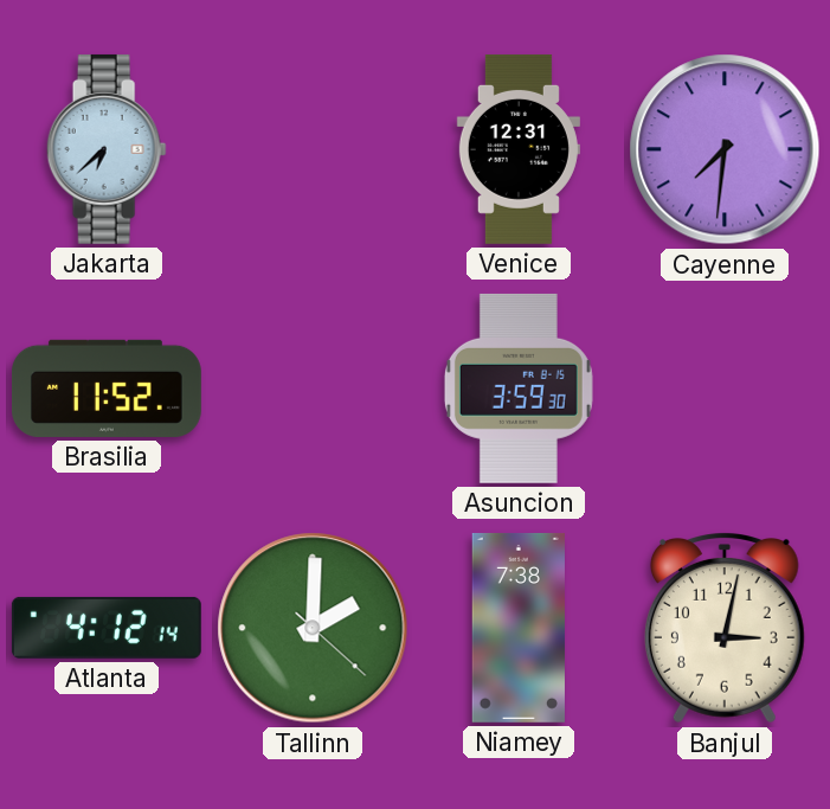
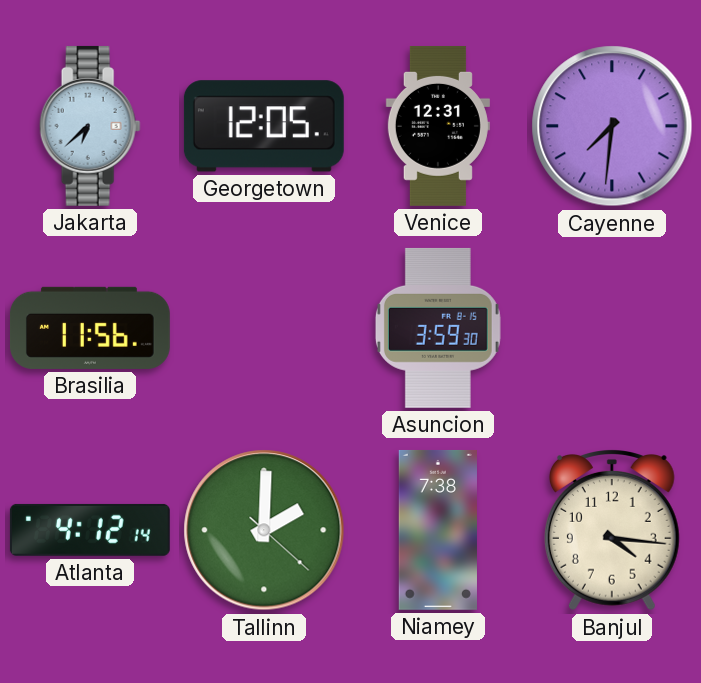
Georgetown: none -> 12:05 (264, 126)
Brasilia: 11:52 -> 11:56 (90, 328)
Banjul: 3:02 -> 4:16 (612, 531)
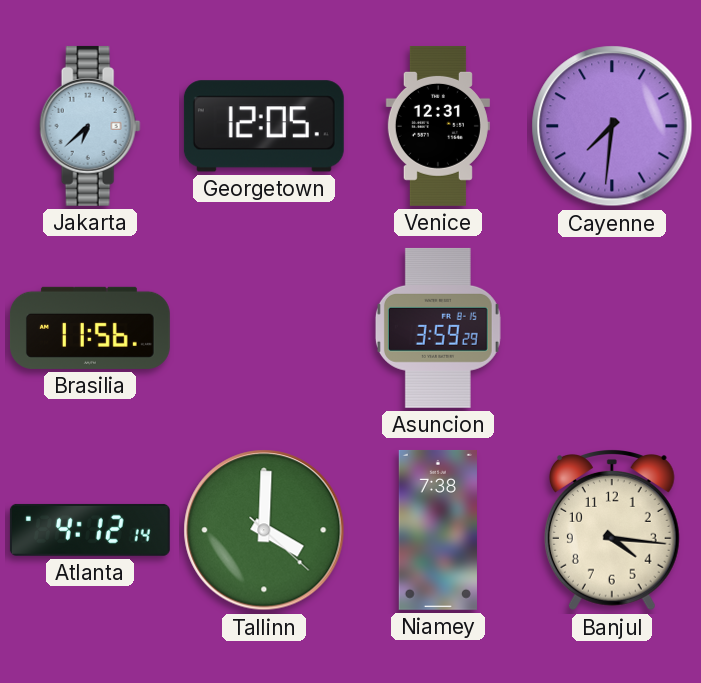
Asuncion: 3:59:30 -> 3:59:29 (438, 328)
Tallinn: 2:00 -> 4:00 (264, 530)
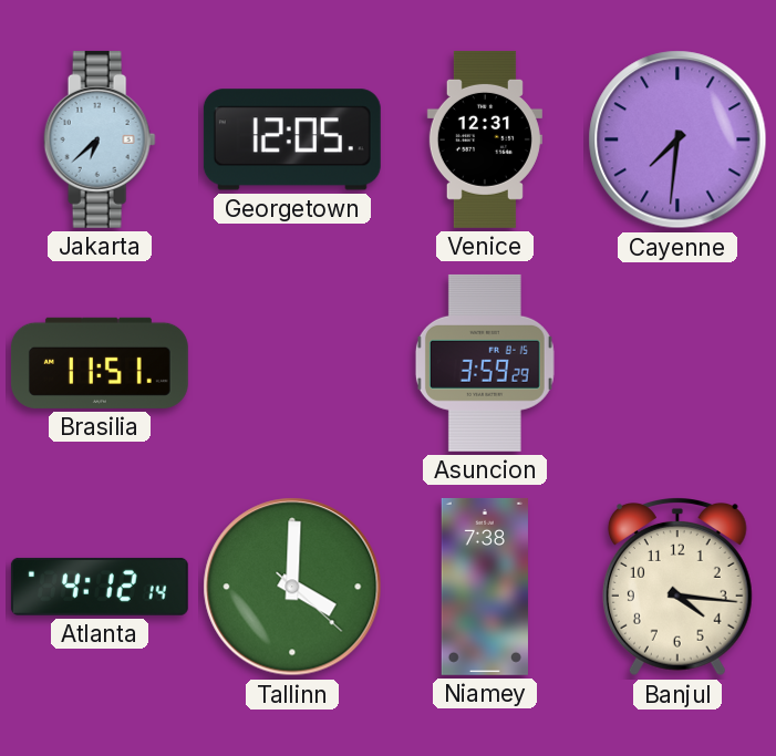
Brasilia: 11:56 -> 11:51 (100, 363)
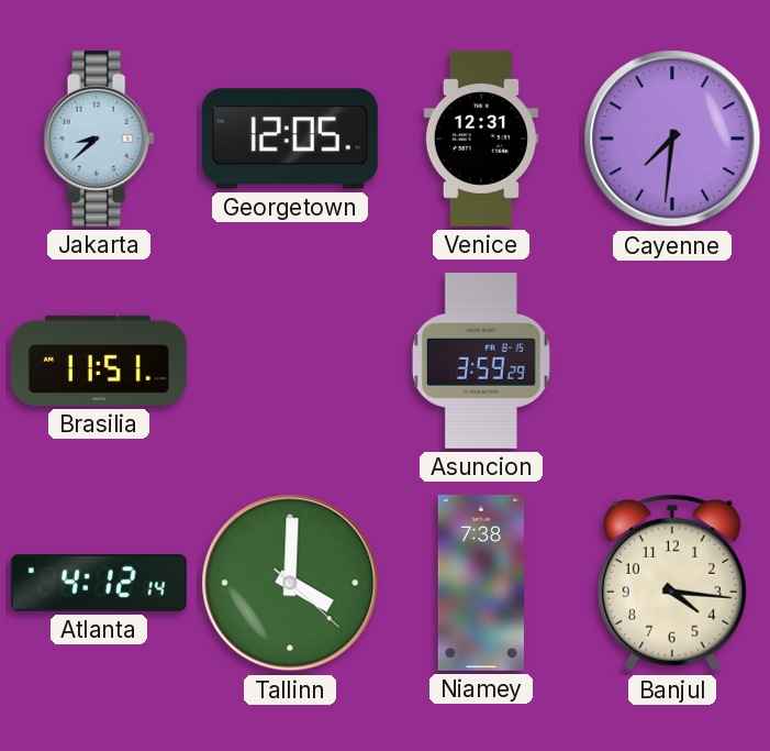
Jakarta: 6:38 -> 8:38 (99, 139)
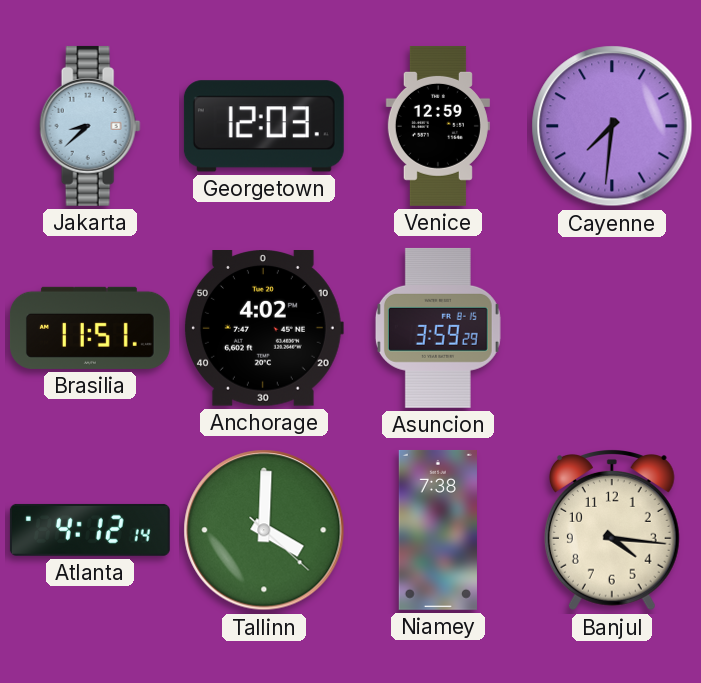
Georgetown: 12:05 -> 12:03 (264, 126)
Venice: 12:31 -> 12:59 (438, 126)
Anchorage: none -> 4:02 (263, 328)
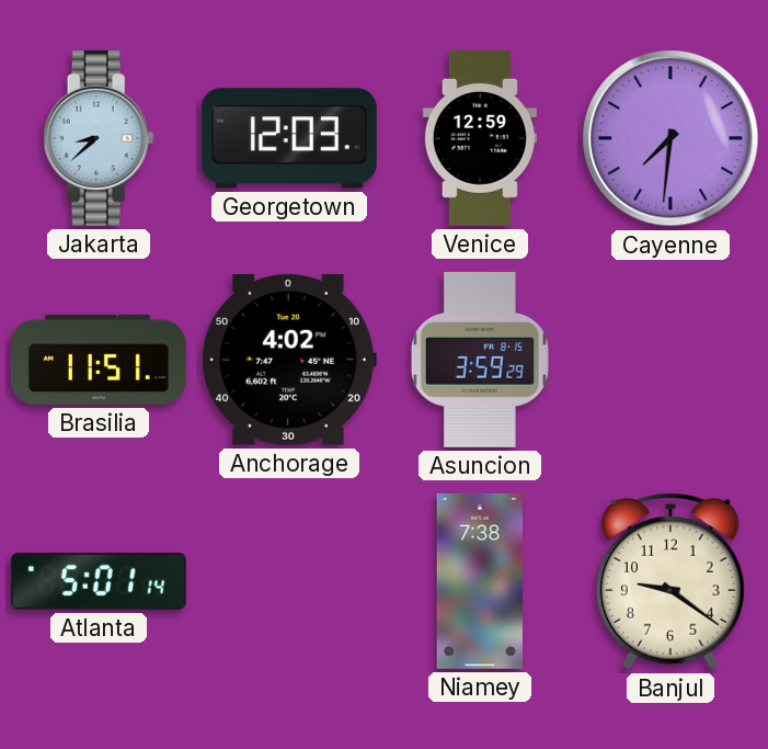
Atlanta: 4:12 -> 5:01 (99, 581)
Tallinn: 4:00 -> none (264, 530)
Banjul: 4:16 -> 9:21 (670, 582)
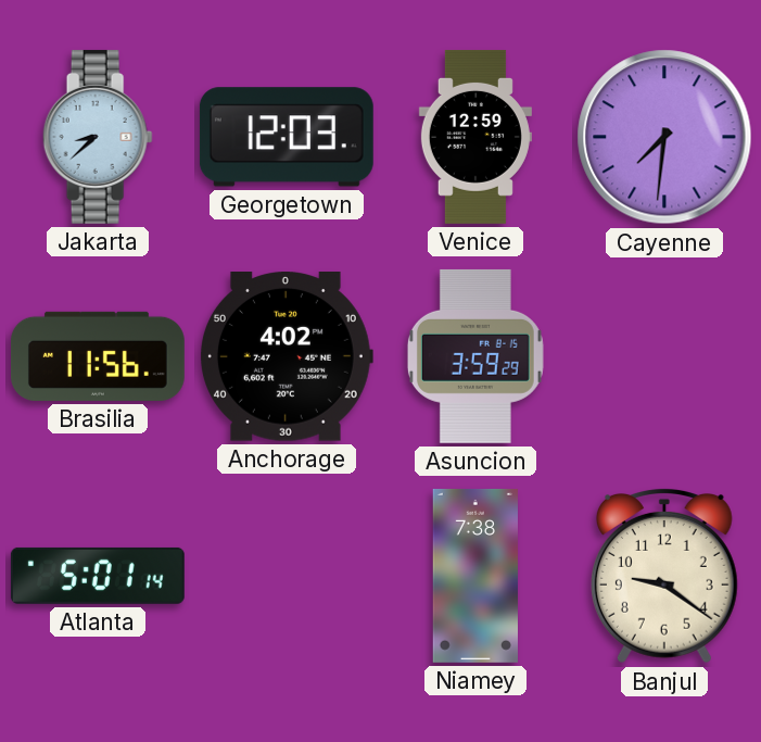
Brasilia: 11:51 -> 11:56 (98, 356)
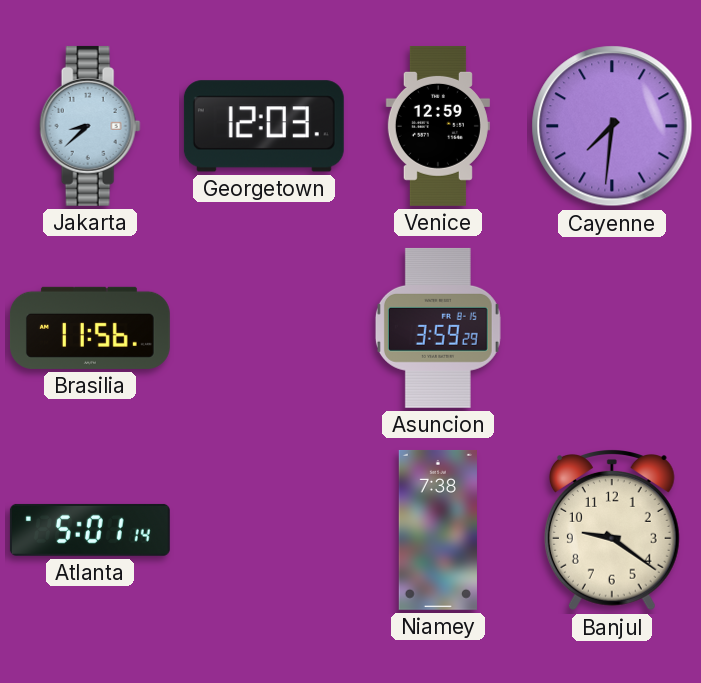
Anchorage: 4:02 -> none (286, 356)
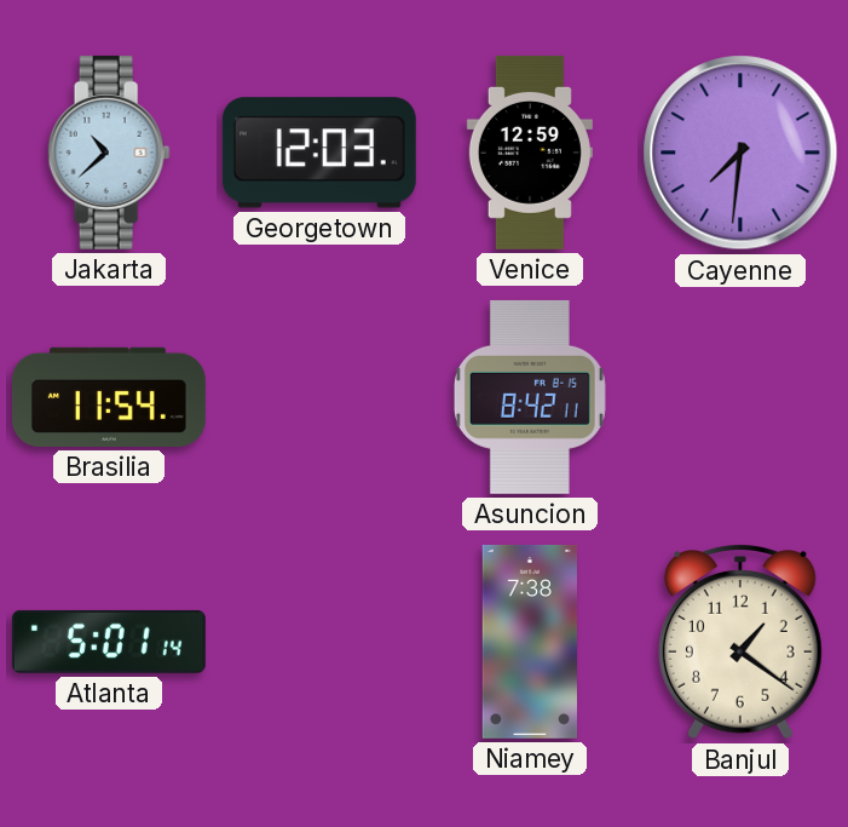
Jakarta: 8:38 -> 10:38 (109, 153)
Brasilia: 11:56 -> 11:54 (109, 397)
Asuncion: 3:59 -> 8:42 (530, 397)
Banjul: 9:21 -> 1:21 (740, 643)
